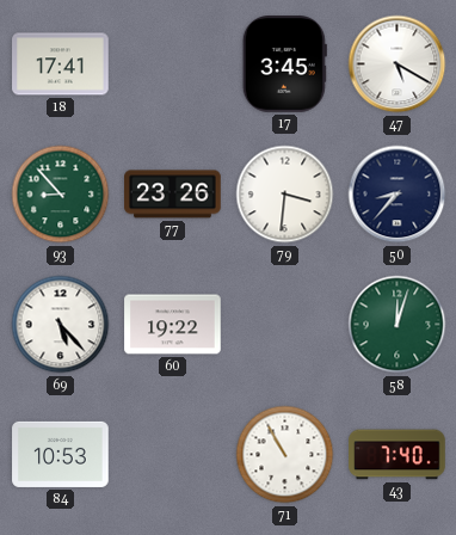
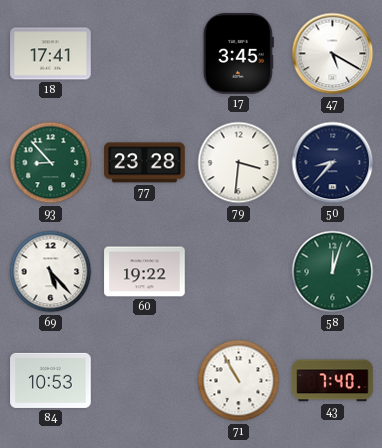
77: 23:26 -> 23:28 (145, 163)
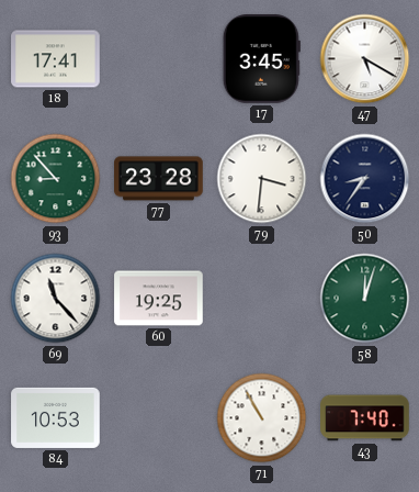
50: 8:37 -> 8:36 (365, 179)
69: 5:23 -> 11:23 (56, 299)
60: 19:22 -> 19:25 (159, 299)
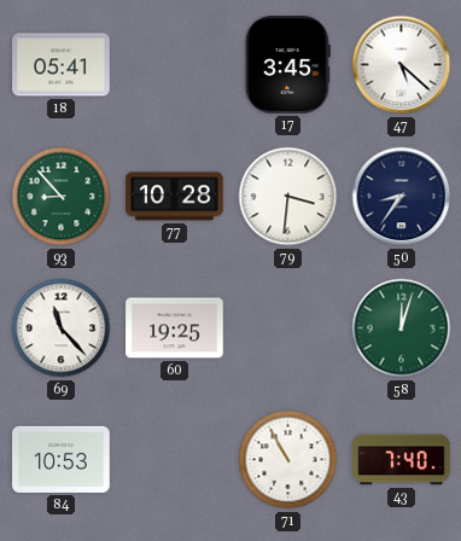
18: 17:41 -> 05:41 (62, 65)
47: 5:20 -> 5:22 (402, 65)
77: 23:28 -> 10:28 (175, 197)
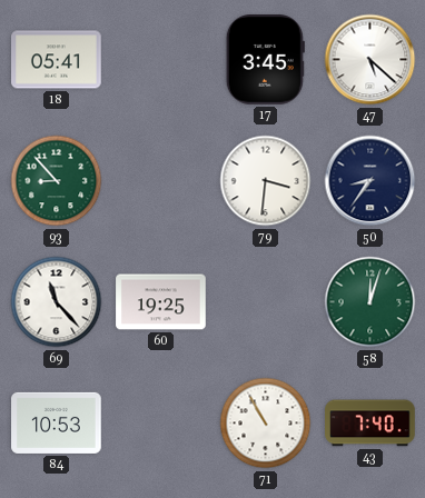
77: 10:28 -> none (175, 197)
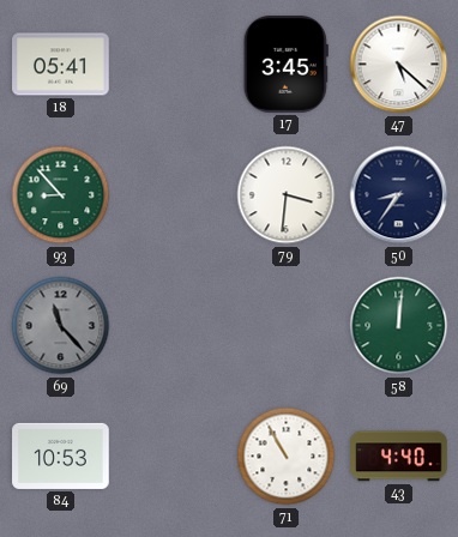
69 dial: white -> grey (61, 326)
60: 19:25 -> none (161, 302)
58: 12:03 -> 12:01 (399, 326)
43: 7:40 -> 4:40 (399, 457)
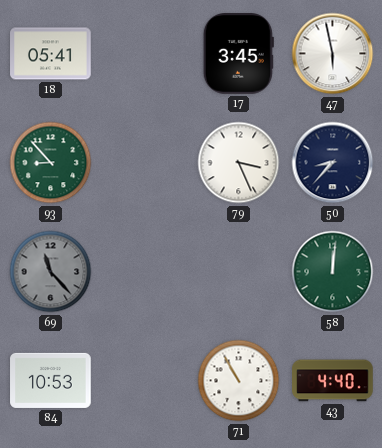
47: 5:22 -> 5:58 (333, 54)
79: 3:31 -> 3:26 (239, 163)
50: 8:36 -> 8:37 (333, 163)
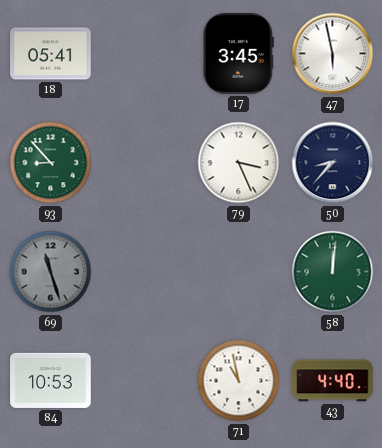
69: 11:23 -> 11:27 (51, 272)
71: 10:55 -> 10:58 (239, 381)
